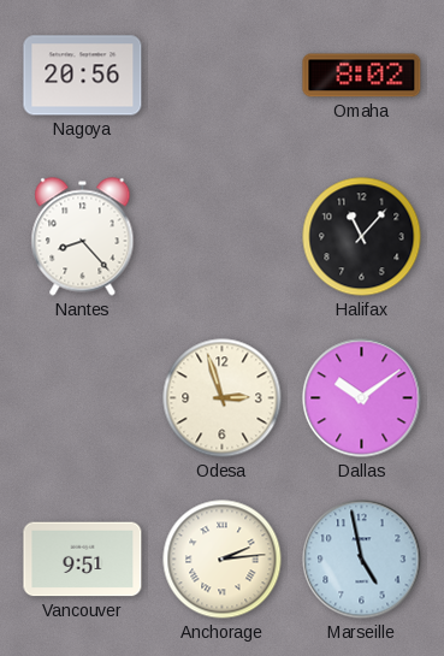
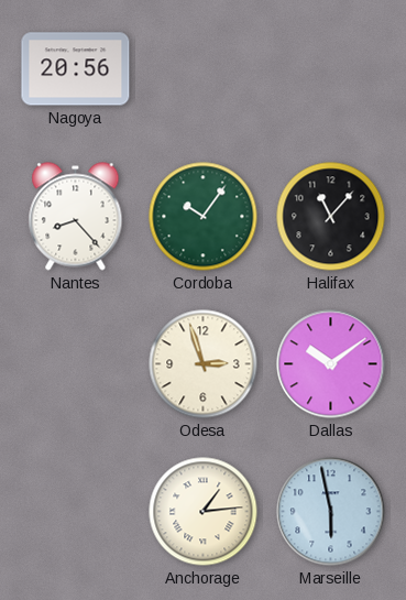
Omaha: 8:02 -> none (362, 76)
Cordoba: none -> 10:06 (204, 217)
Vancouver: 9:51 -> none (83, 560)
Anchorage: 2:14 -> 1:14 (204, 512)
Marseille: 4:58 -> 5:58 (331, 512)
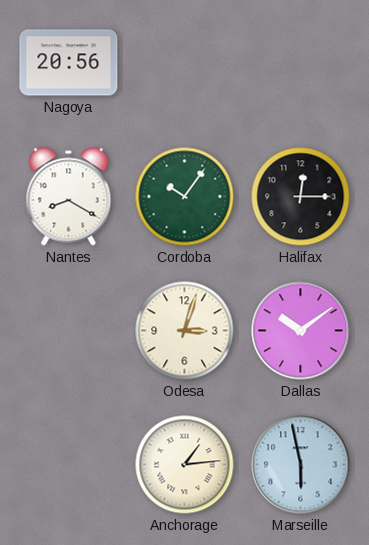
Nantes: 8:23 -> 8:20 (69, 197)
Halifax: 11:07 -> 12:15 (301, 197)
Odesa: 2:57 -> 3:03 (185, 331)
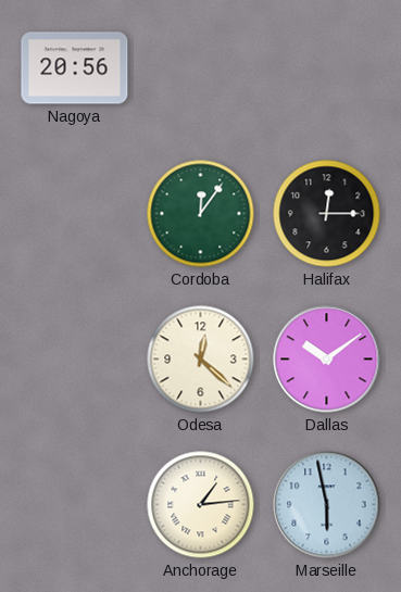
Nantes: 8:20 -> none (69, 197)
Cordoba: 10:06 -> 12:06 (201, 214)
Odesa: 3:03 -> 12:22 (201, 360)
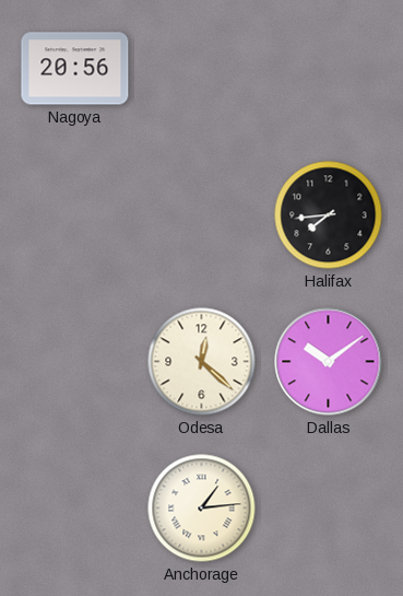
Cordoba: 12:06 -> none (201, 214)
Halifax: 12:15 -> 7:44 (329, 215)
Marseille: 5:58 -> none (327, 505)
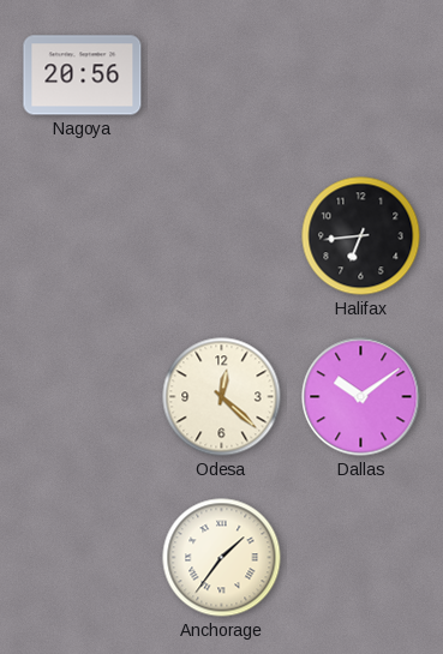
Halifax: 7:44 -> 6:44 (361, 236)
Anchorage: 1:14 -> 1:36 (222, 558)
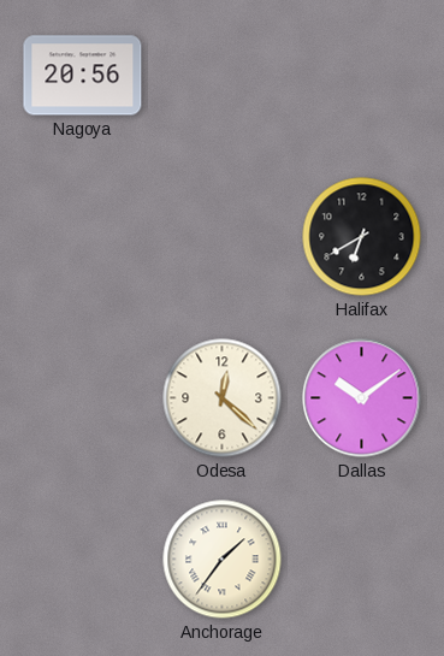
Halifax: 6:44 -> 6:40 (362, 237)
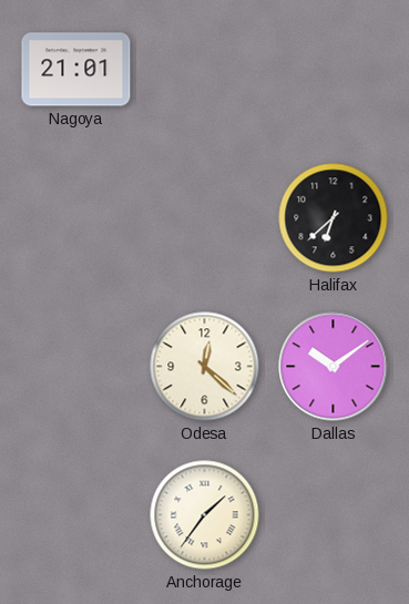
Nagoya: 20:56 -> 21:01 (76, 70)
Halifax: 6:40 -> 6:38 (334, 218)
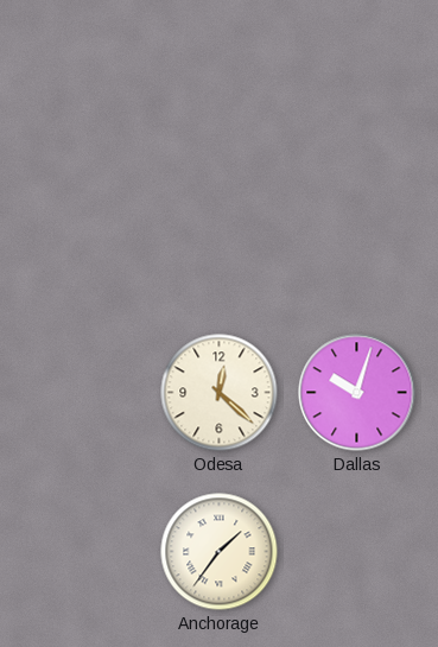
Nagoya: 21:01 -> none (76, 70)
Halifax: 6:38 -> none (334, 218)
Dallas: 10:09 -> 10:03 (357, 393)
